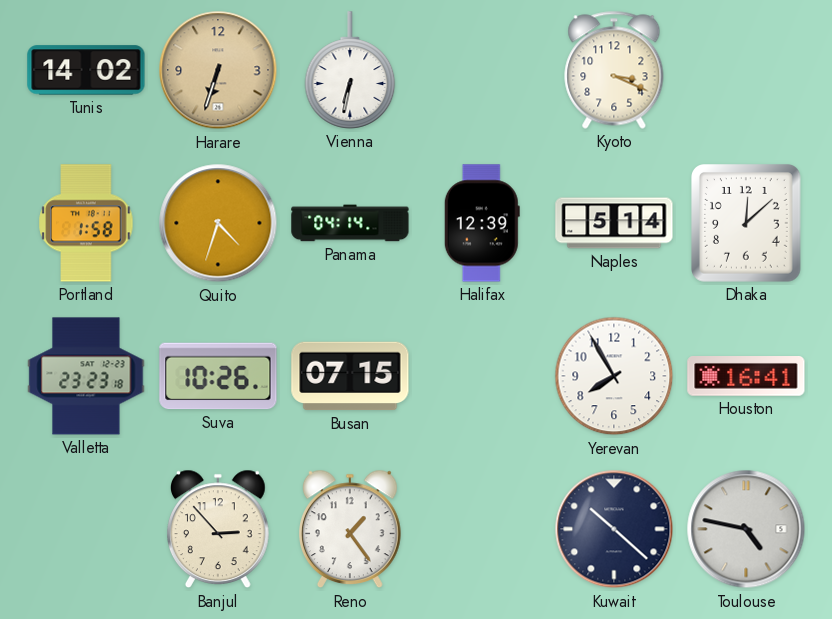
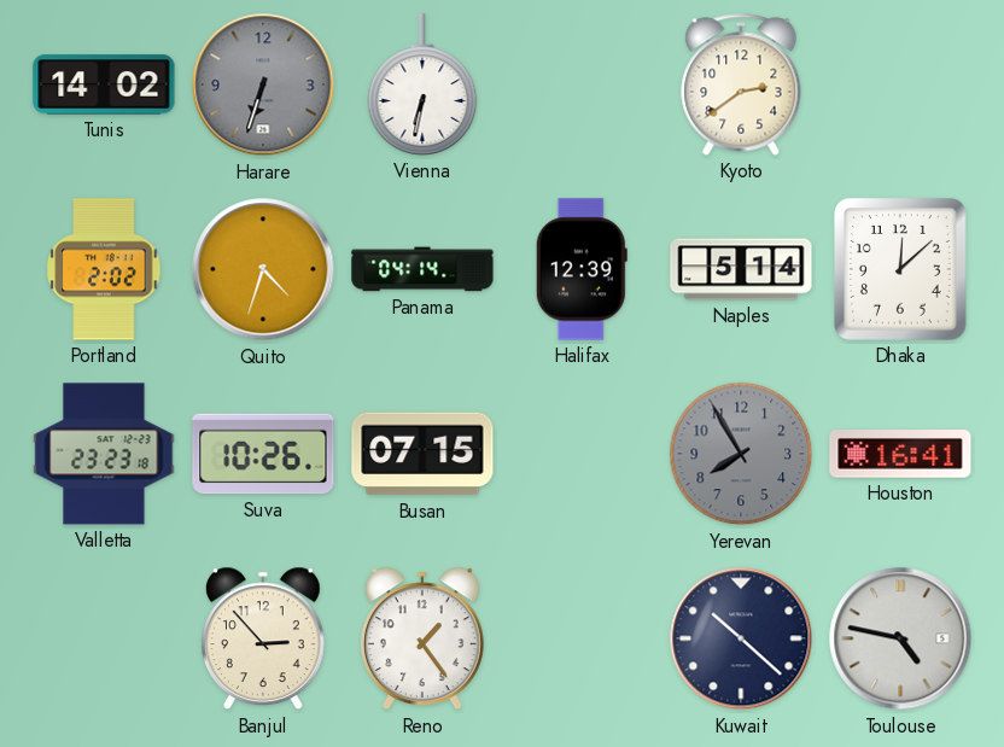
Harare dial: champagne -> grey (263, 84)
Kyoto: 3:19 -> 2:39 (741, 84)
Portland: 1:58 -> 2:02 (104, 269)
Yerevan dial: white -> grey (741, 454)
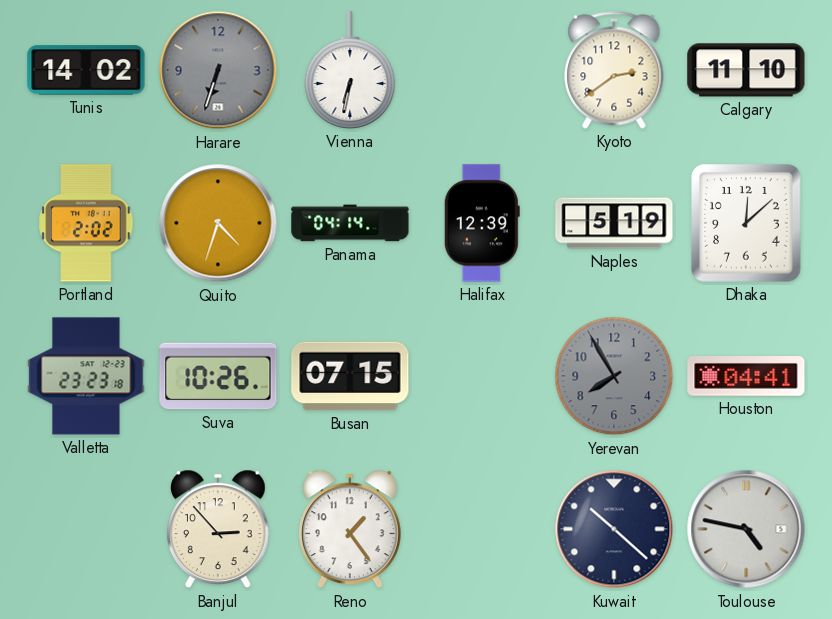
Calgary: none -> 11:10 (746, 70)
Naples: 5:14 -> 5:19 (614, 223)
Houston: 16:41 -> 04:41 (746, 376)
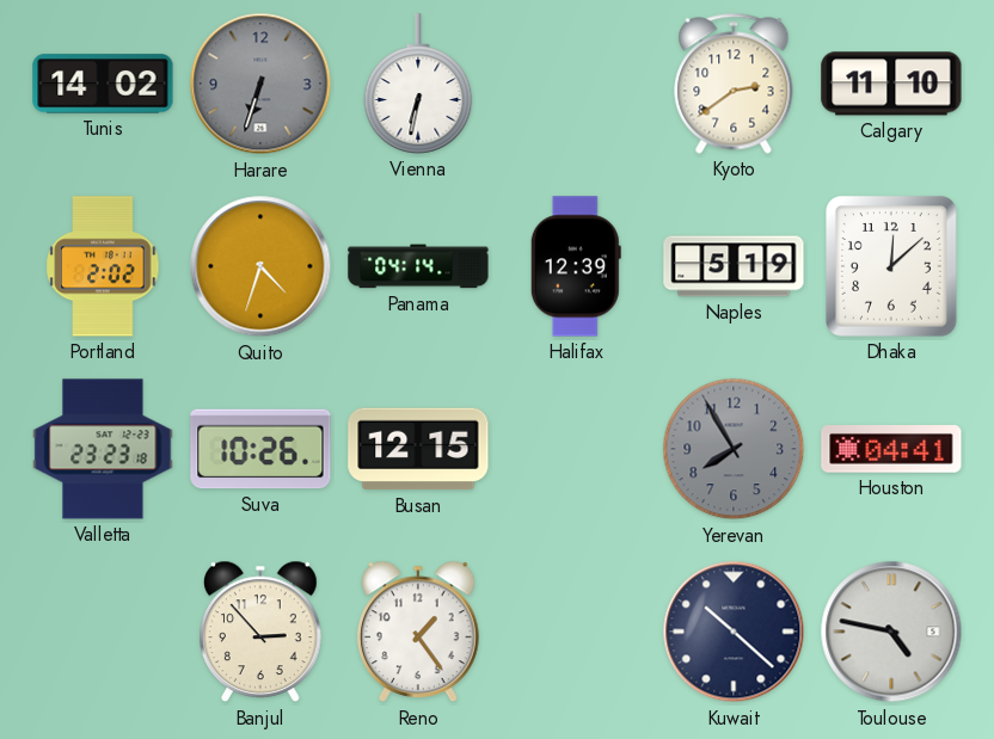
Busan: 07:15 -> 12:15 (418, 449)
